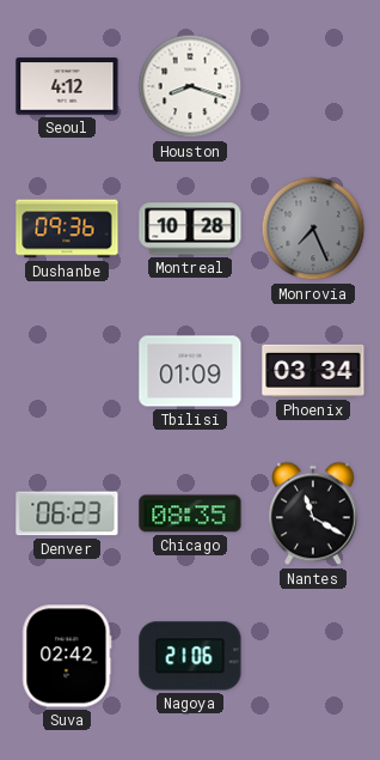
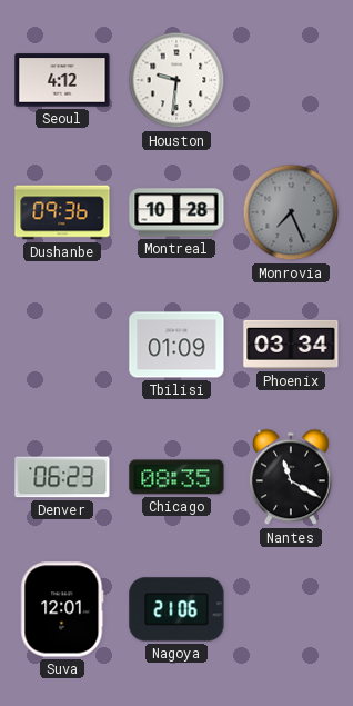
Houston: 8:18 -> 9:31 (176, 80)
Suva: 02:42 -> 12:01 (62, 609)
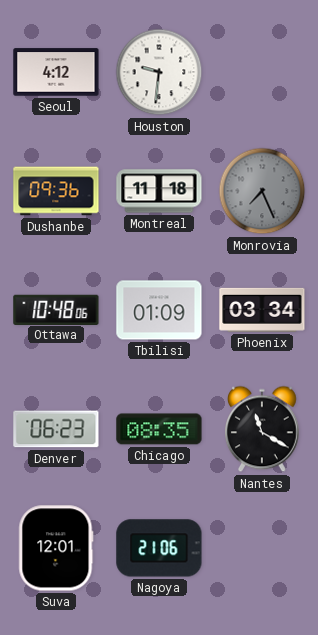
Montreal: 10:28 -> 11:18 (159, 191)
Ottawa: none -> 10:48 (56, 309)
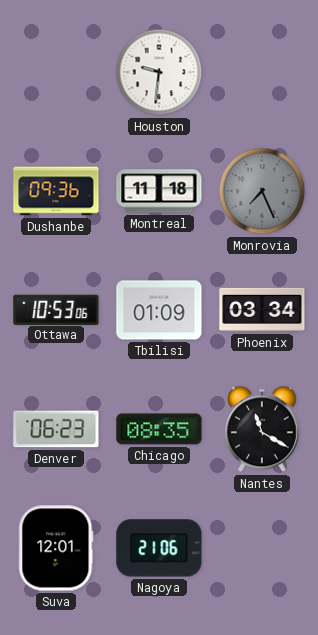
Seoul: 4:12 -> none (56, 72)
Ottawa: 10:48 -> 10:53 (56, 309)
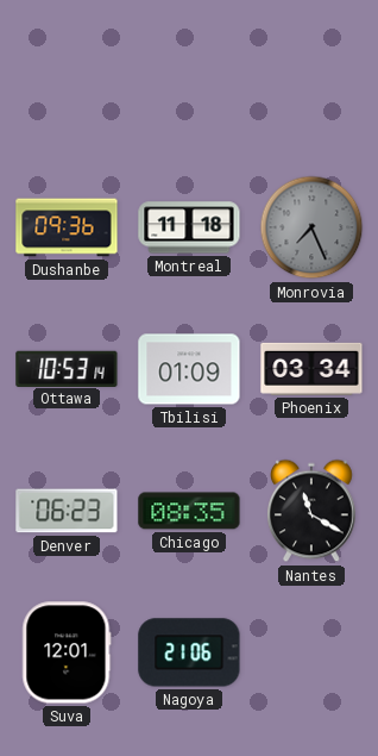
Houston: 9:31 -> none (159, 72)
Ottawa: 10:53:06 -> 10:53:14 (67, 368)
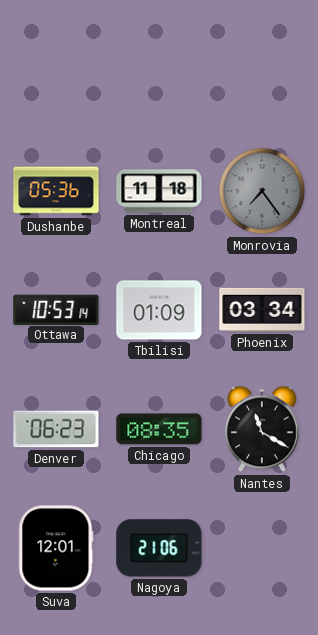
Dushanbe: 09:36 -> 05:36 (56, 191)
Monrovia: 7:26 -> 7:24 (262, 191)
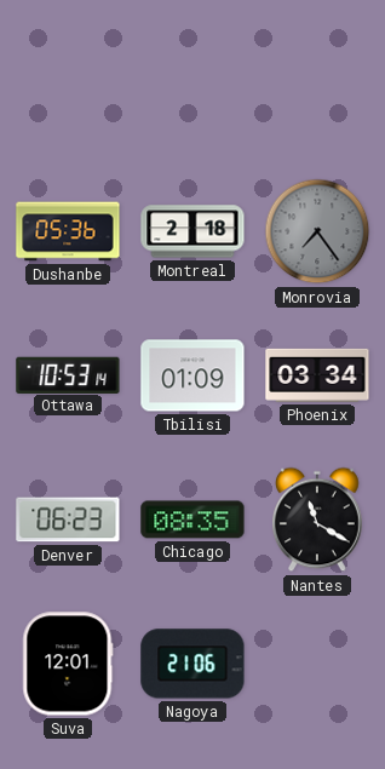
Montreal: 11:18 -> 2:18 (192, 231)
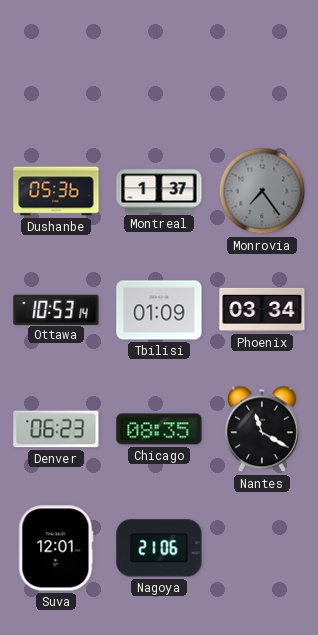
Montreal: 2:18 -> 1:37 (159, 191)
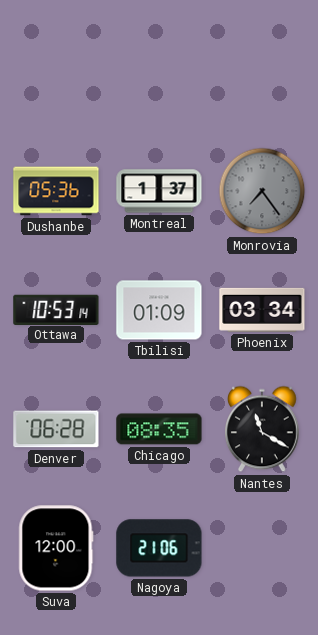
Denver: 06:23 -> 06:28 (56, 429)
Suva: 12:01 -> 12:00 (56, 548)
